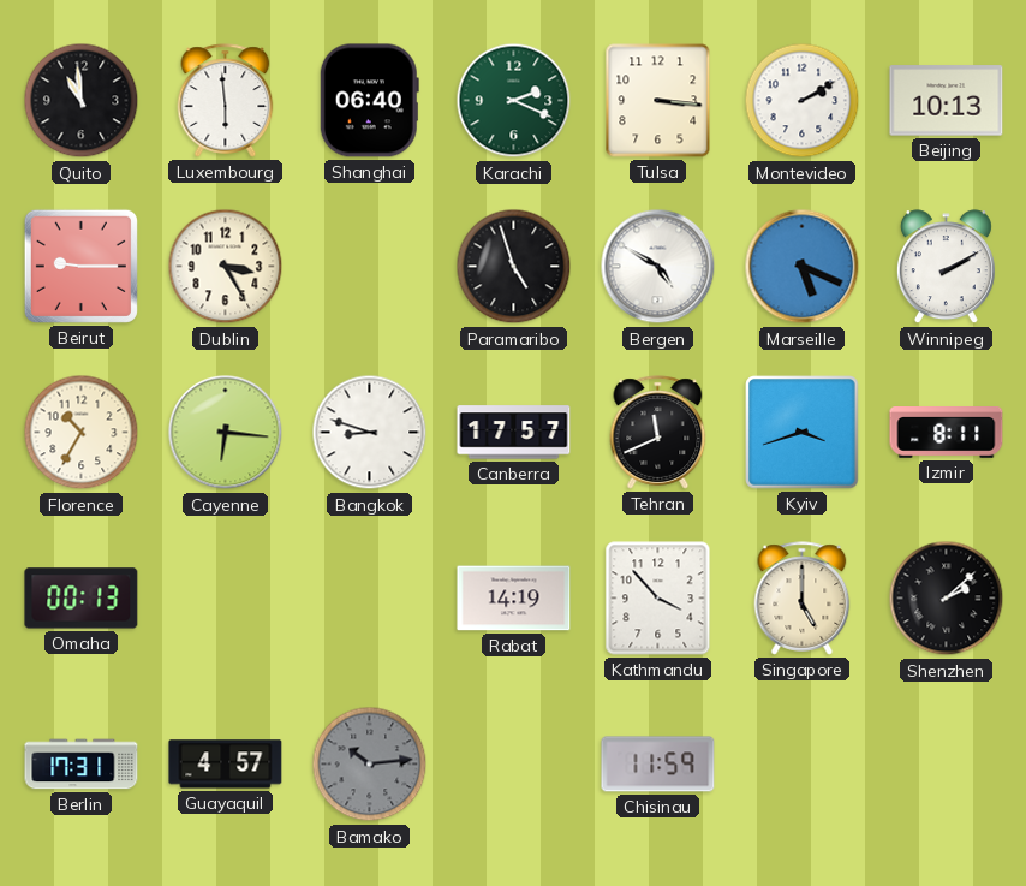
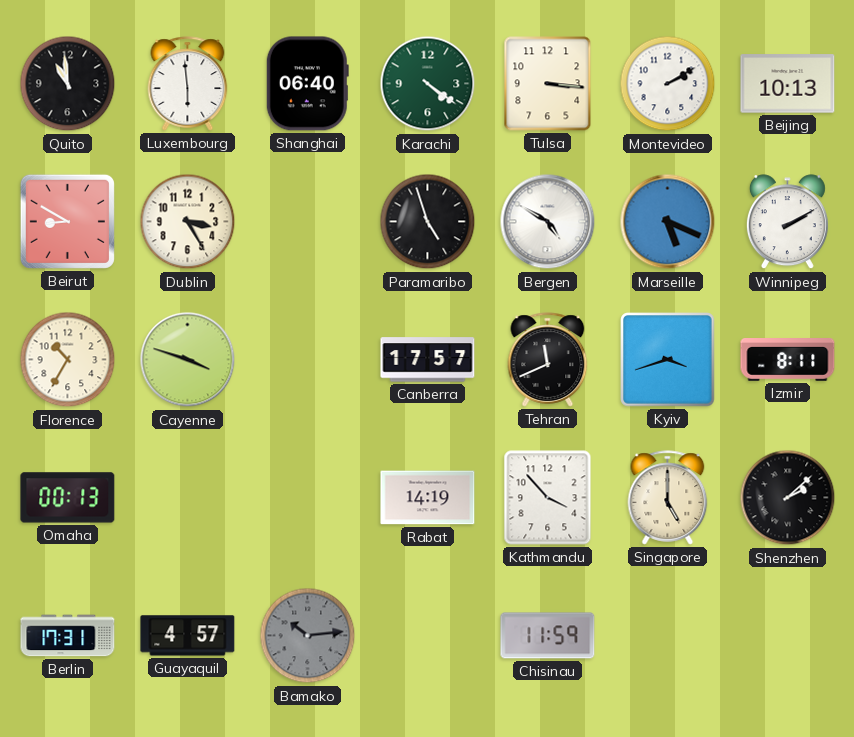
Karachi: 2:19 -> 4:21 (428, 84)
Beirut: 9:15 -> 8:50 (67, 221)
Cayenne: 6:16 -> 3:48 (188, 360)
Bangkok: 8:48 -> none (370, 433)
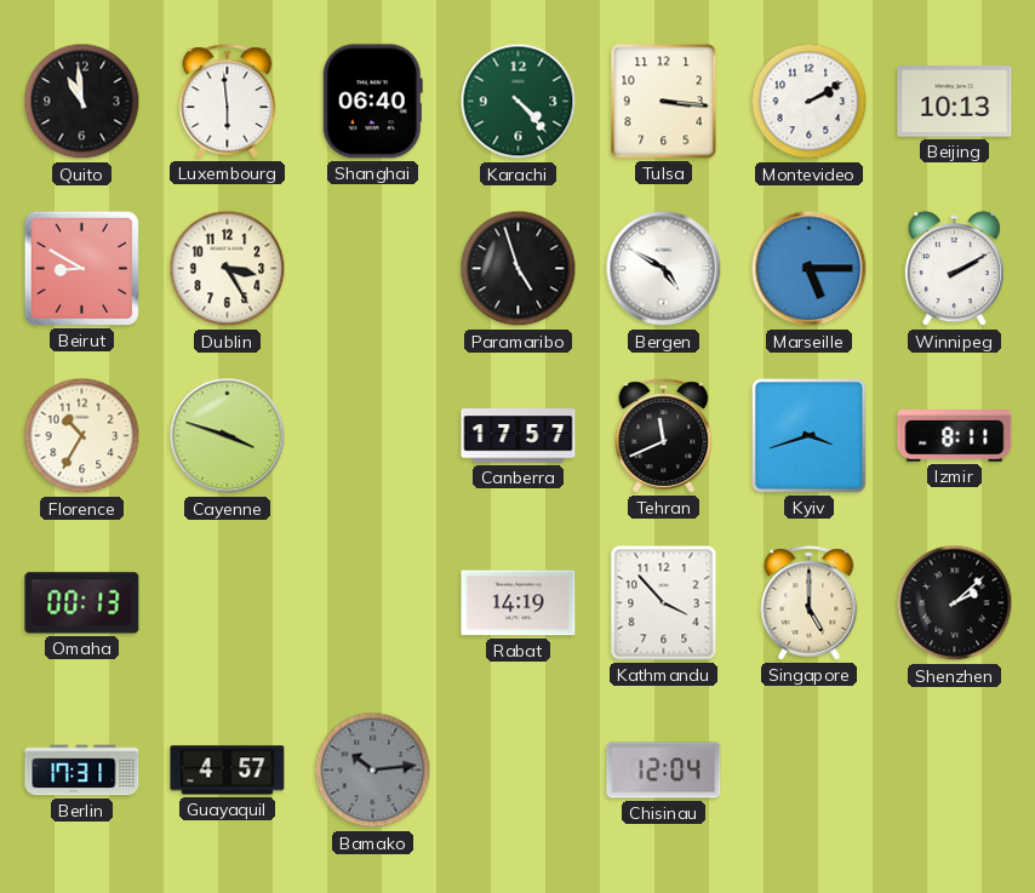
Karachi: 4:21 -> 4:23 (519, 102)
Marseille: 5:19 -> 5:15 (810, 269)
Chisinau: 11:59 -> 12:04 (664, 771)
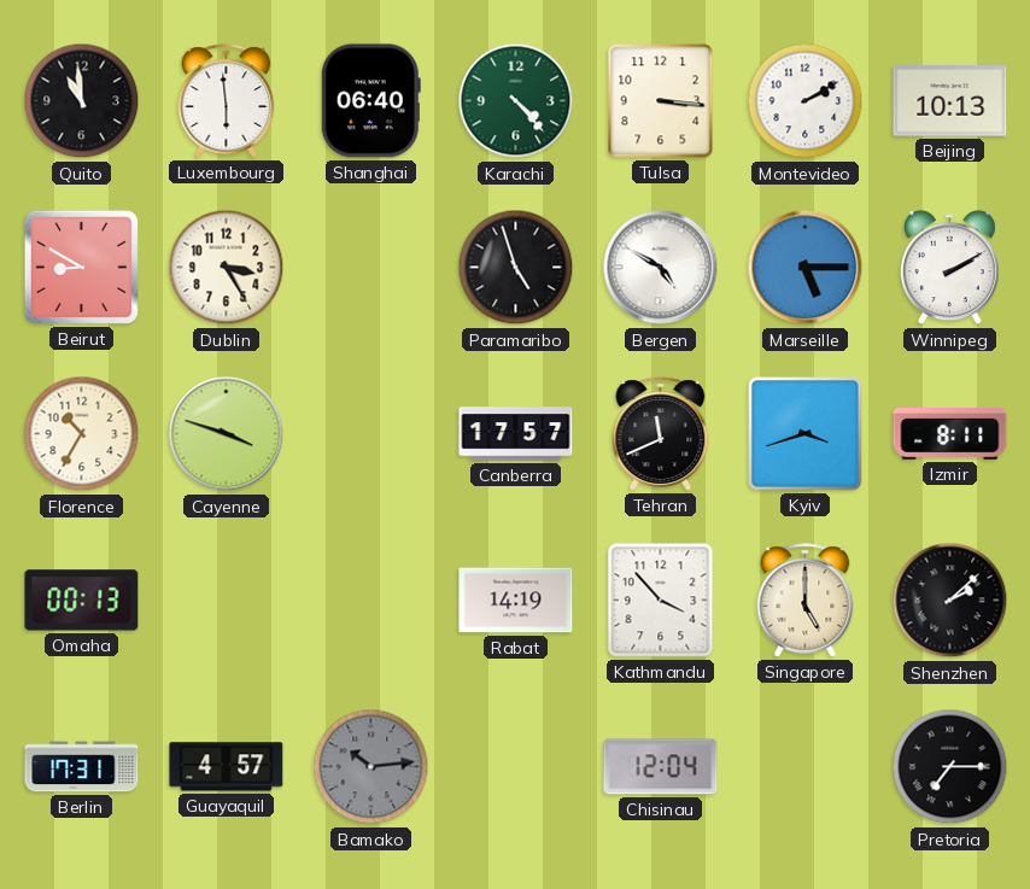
Pretoria: none -> 7:15 (950, 767)
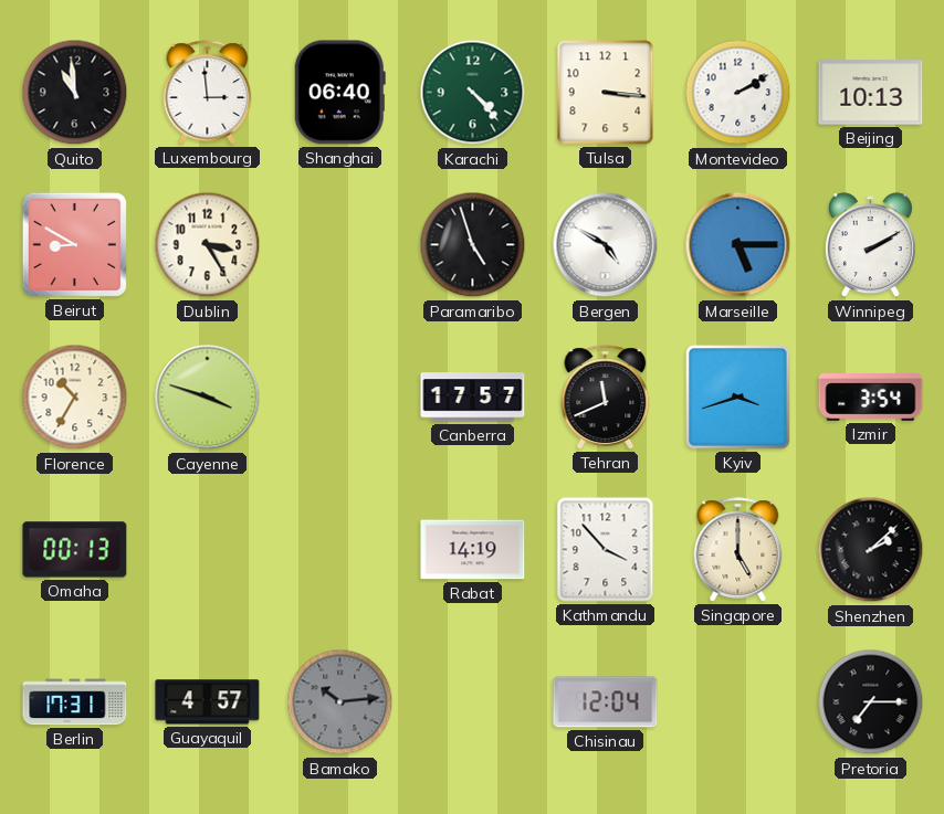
Luxembourg: 5:59 -> 2:59 (208, 93)
Izmir: 8:11 -> 3:54 (871, 398)
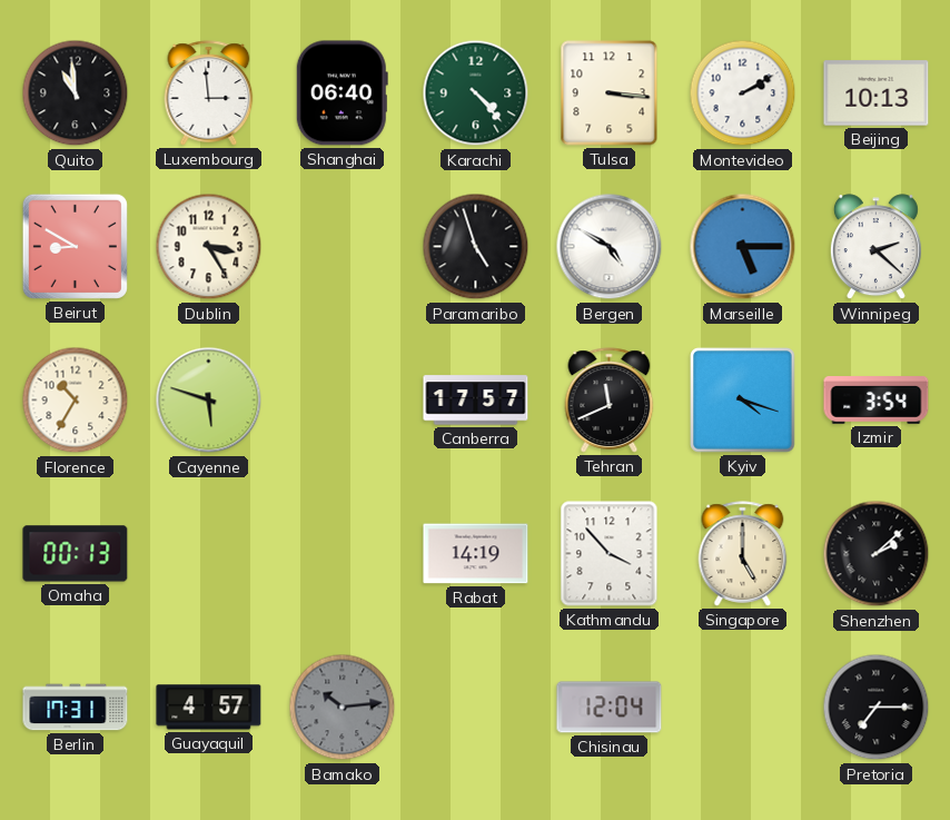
Winnipeg: 2:10 -> 2:22 (875, 247)
Cayenne: 3:48 -> 5:48 (209, 401)
Kyiv: 3:42 -> 4:18 (743, 401)
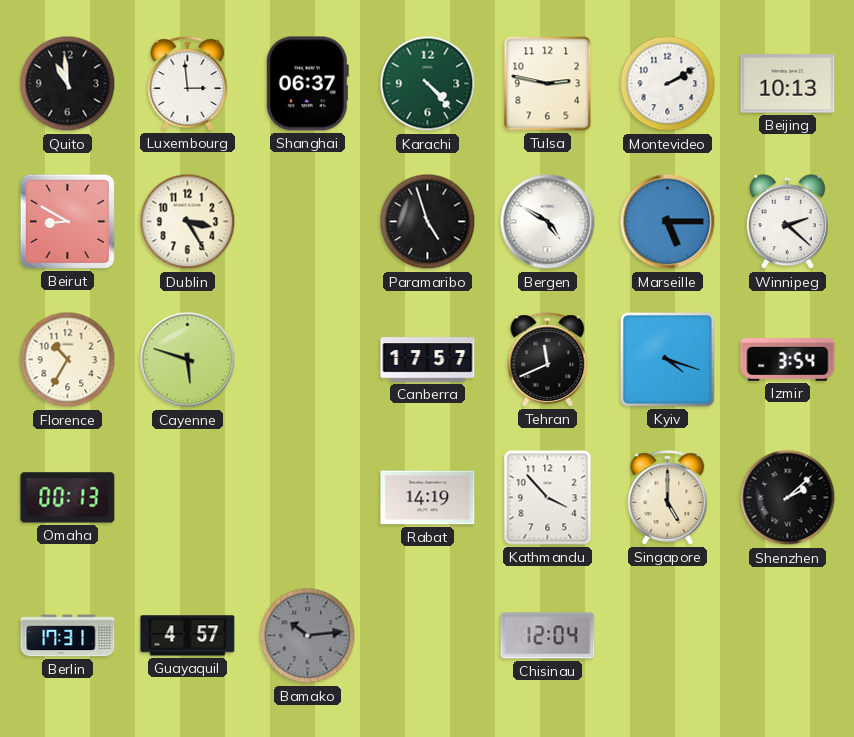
Shanghai: 06:40 -> 06:37 (307, 84)
Tulsa: 3:16 -> 2:47 (548, 84)
Pretoria: 7:15 -> none (877, 708)
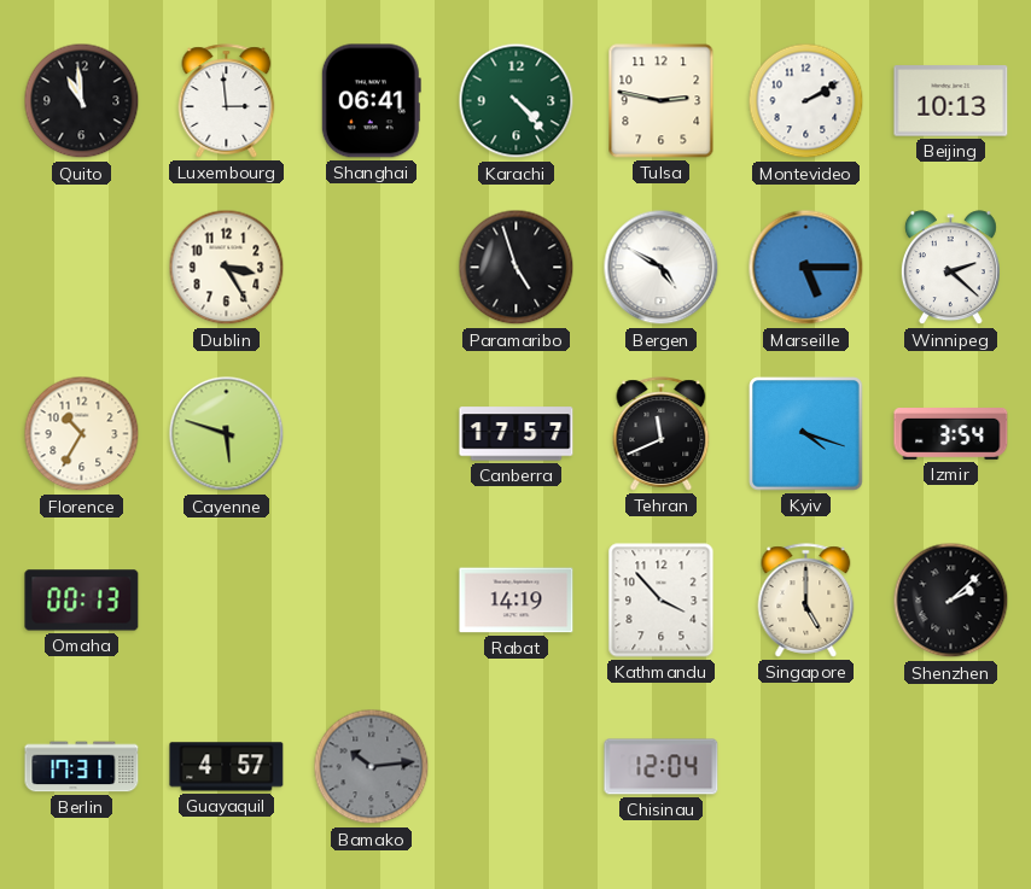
Shanghai: 06:37 -> 06:41 (371, 101)
Beirut: 8:50 -> none (67, 221)
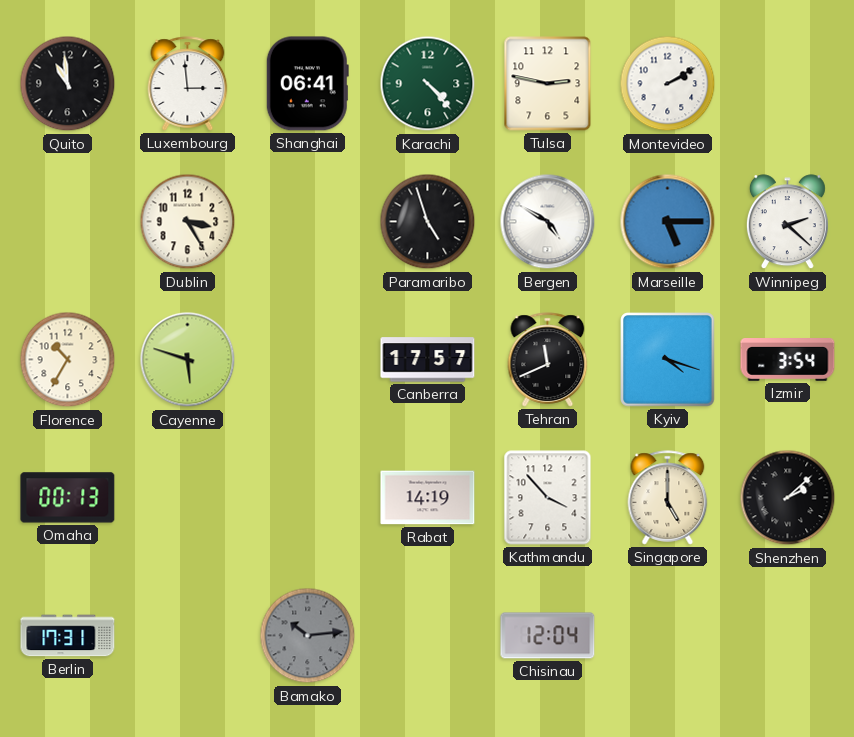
Beijing: 10:13 -> none (951, 101)
Guayaquil: 4:57 -> none (227, 767)
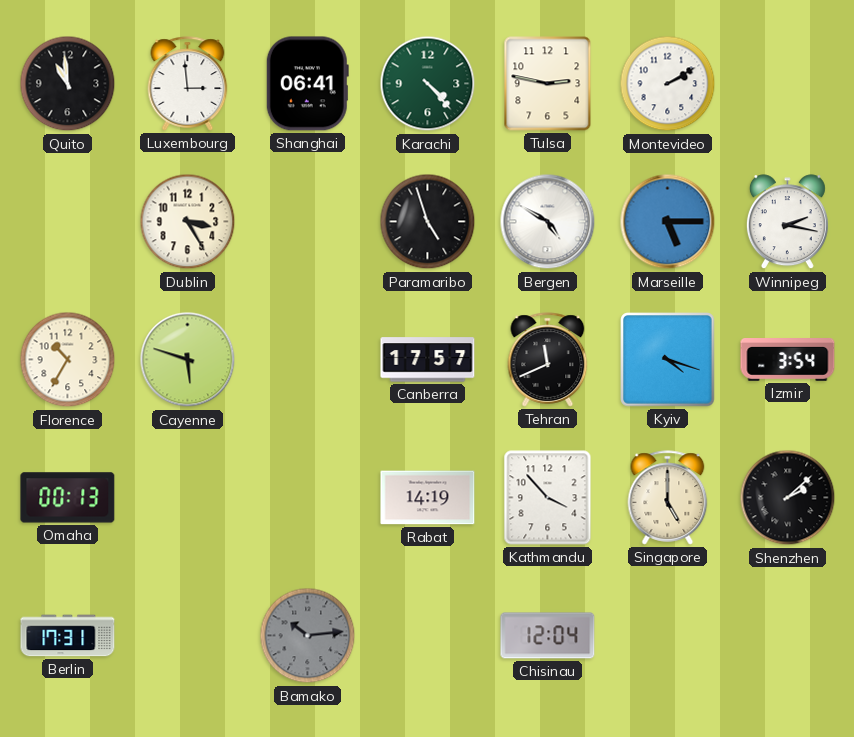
Winnipeg: 2:22 -> 2:17 (787, 222)
